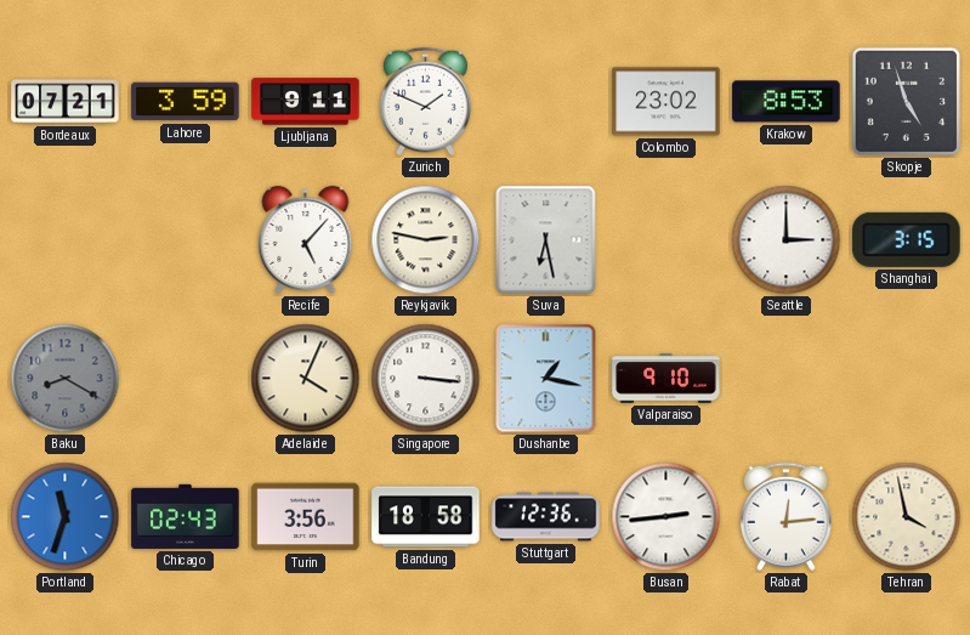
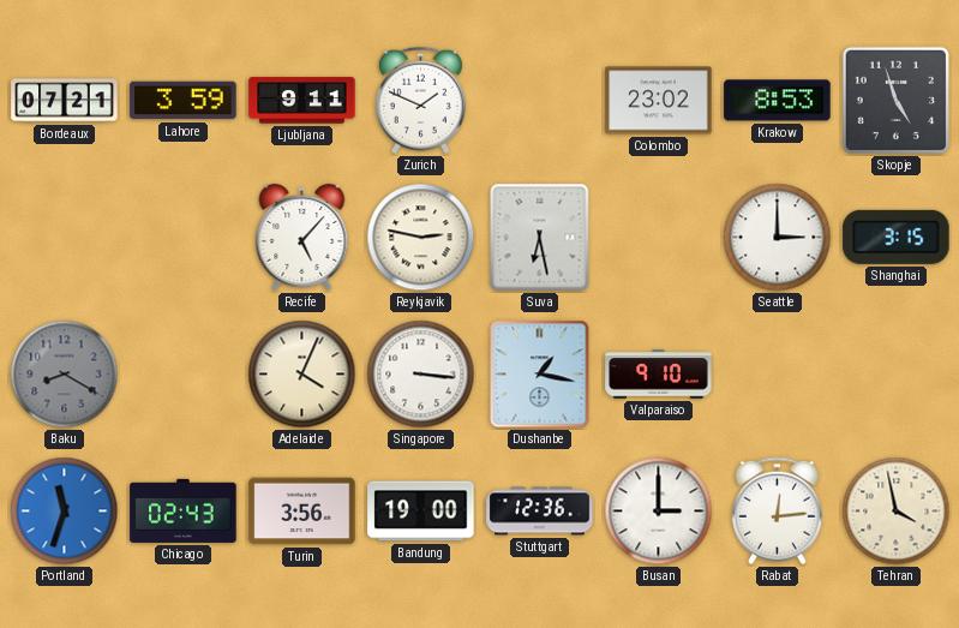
Bandung: 18:58 -> 19:00 (421, 512)
Busan: 2:44 -> 3:00 (659, 512)
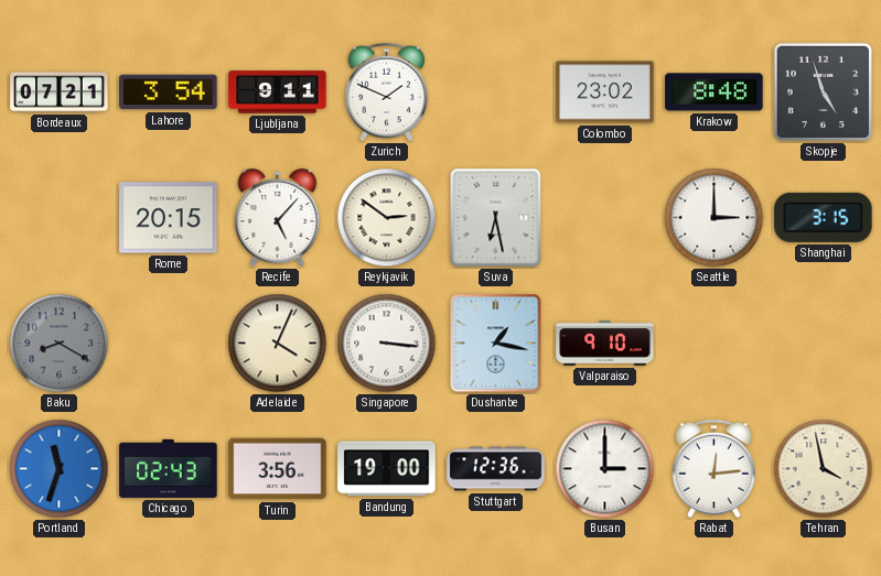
Lahore: 3:59 -> 3:54 (169, 93)
Krakow: 8:53 -> 8:48 (715, 93)
Rome: none -> 20:15 (169, 218)
Reykjavik: 2:47 -> 2:51 (387, 218)
